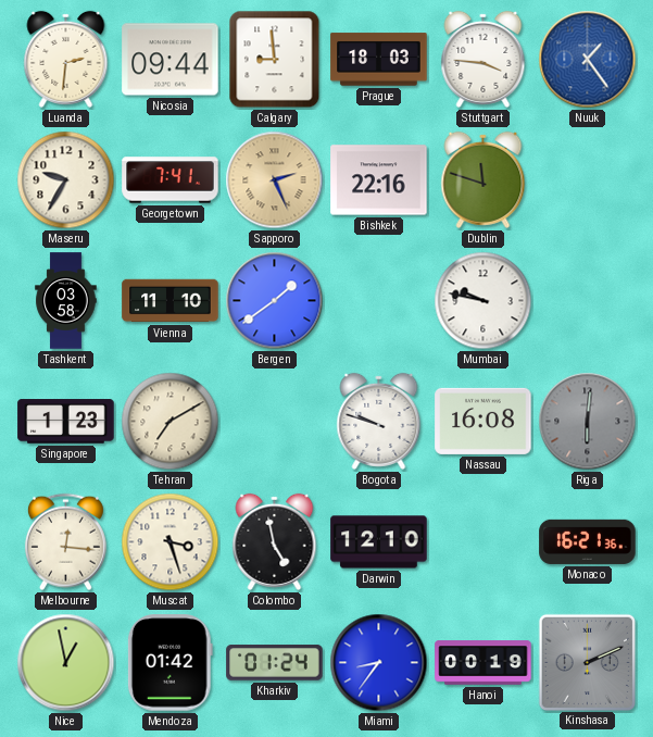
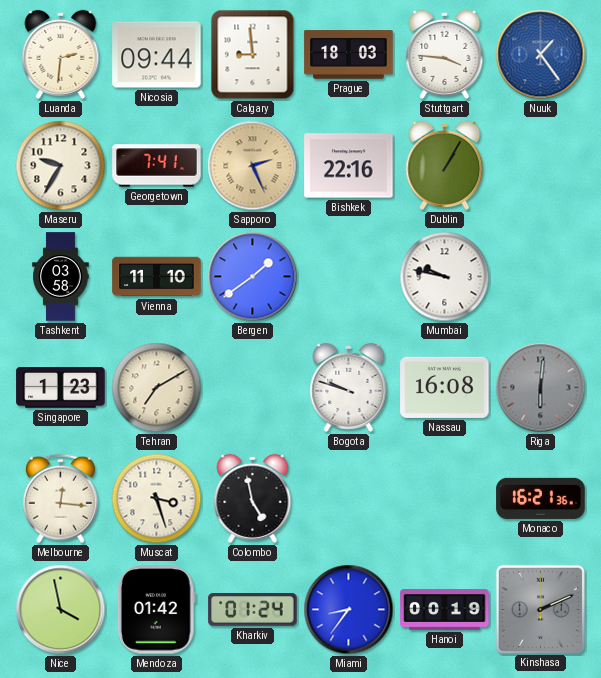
Dublin: 11:48 -> 1:05 (445, 165)
Darwin: 12:10 -> none (379, 542)
Nice: 12:58 -> 3:58 (61, 610)
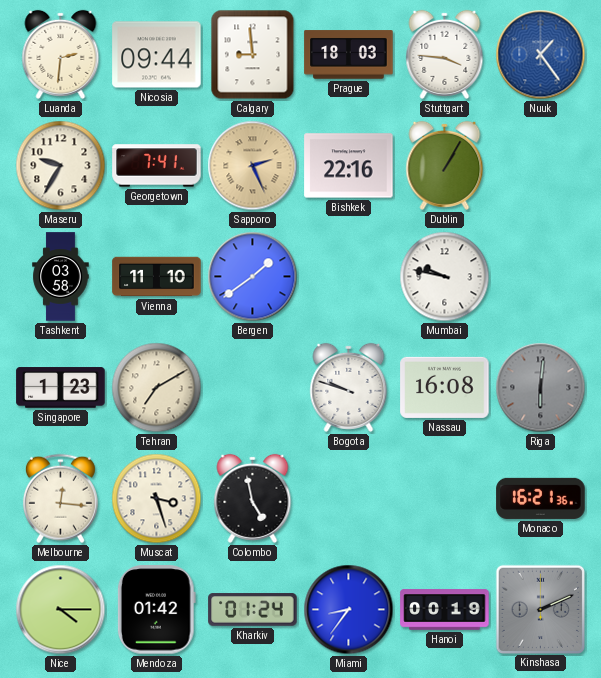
Nice: 3:58 -> 4:15 (61, 610)
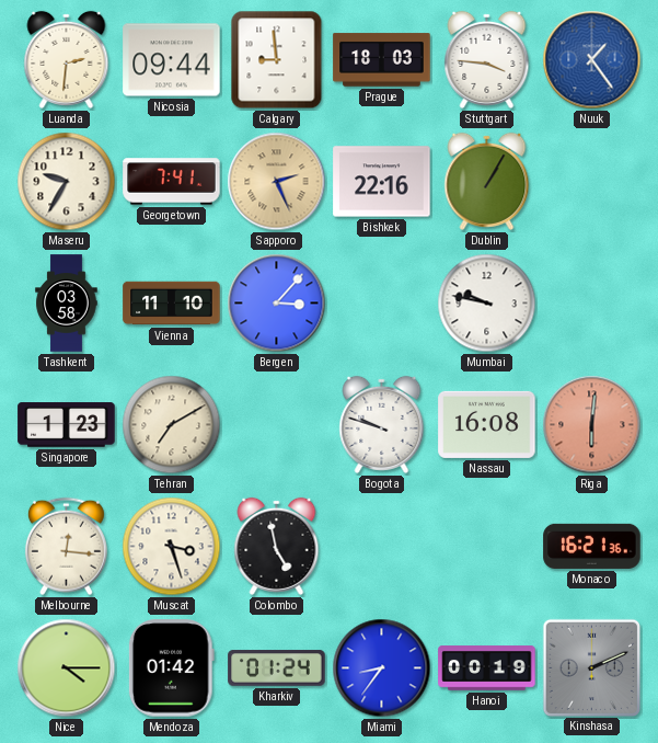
Bergen: 1:39 -> 3:07 (277, 304)
Riga dial: grey -> salmon (592, 425)
